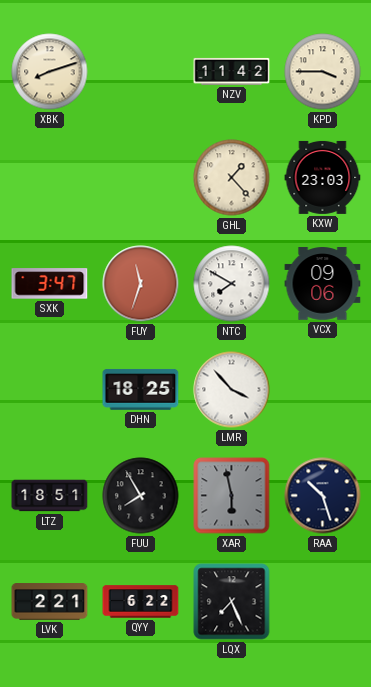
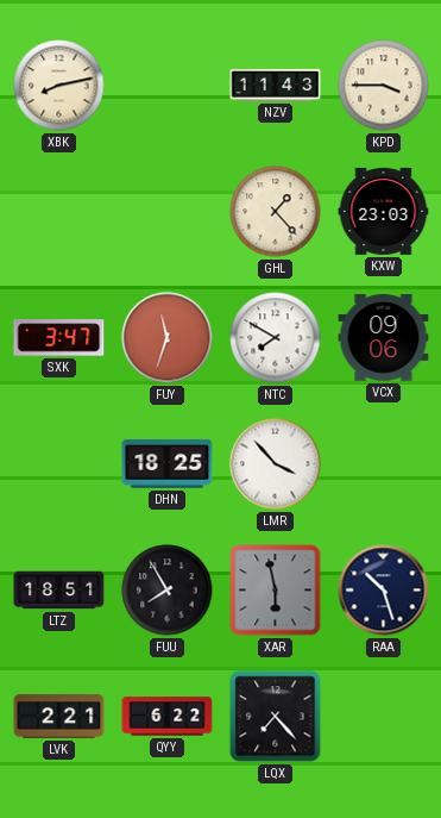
XBK: 8:12 -> 8:13 (59, 86)
NZV: 11:42 -> 11:43 (276, 85)
LQX: 7:26 -> 7:23 (276, 717)
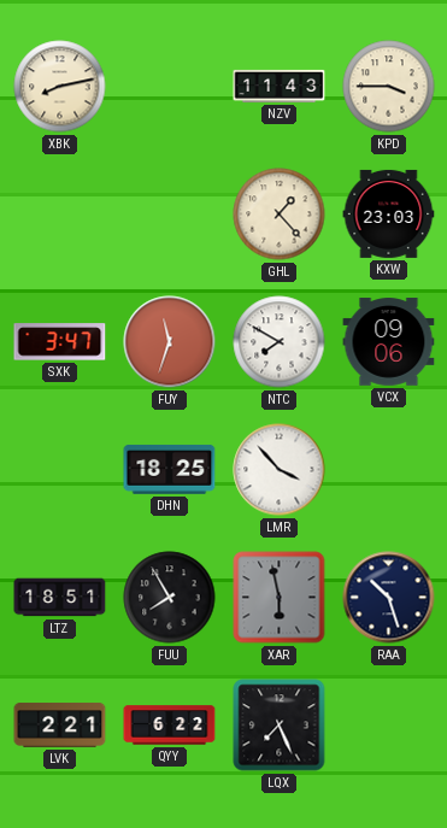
LQX: 7:23 -> 7:26 (280, 726)
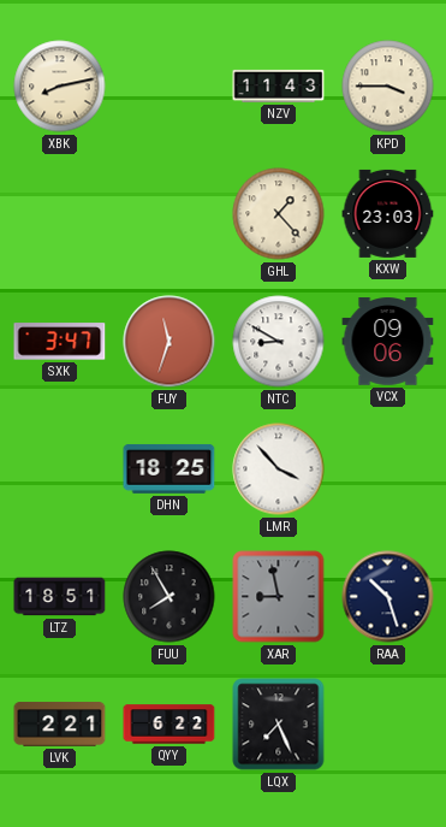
NTC: 7:50 -> 8:50 (279, 342)
XAR: 5:58 -> 8:58 (279, 597)
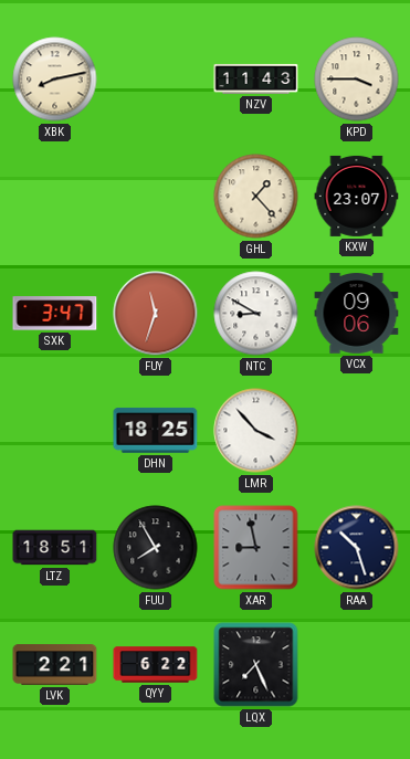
KXW: 23:03 -> 23:07 (357, 196)
